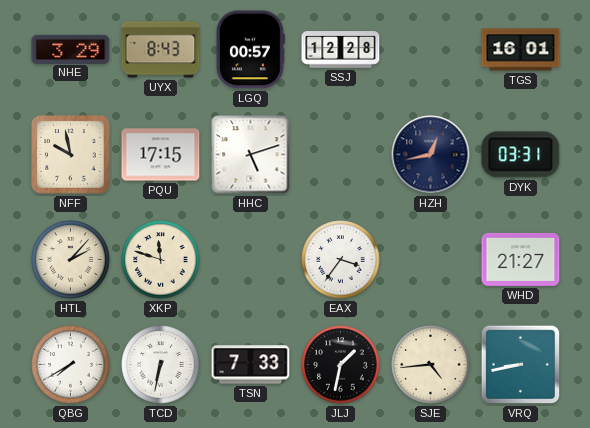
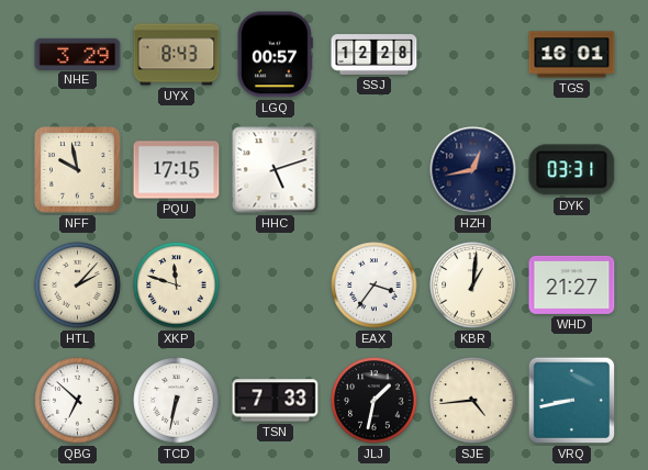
KBR: none -> 1:01 (473, 286)
QBG: 7:40 -> 6:52 (78, 401)
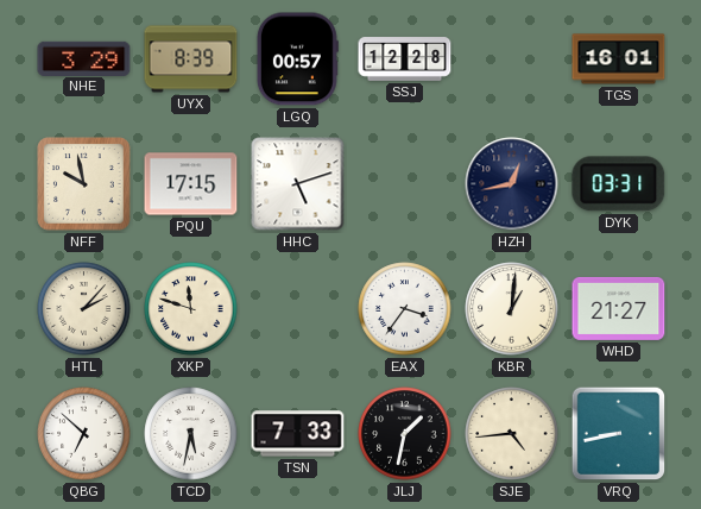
UYX: 8:43 -> 8:39 (191, 59)
TCD: 6:32 -> 5:32 (191, 434)
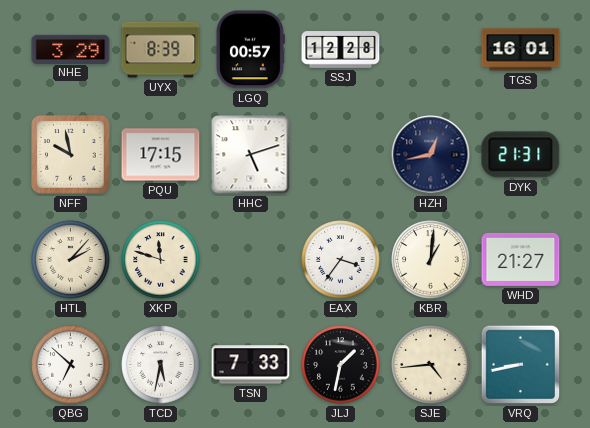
DYK: 03:31 -> 21:31 (521, 155)
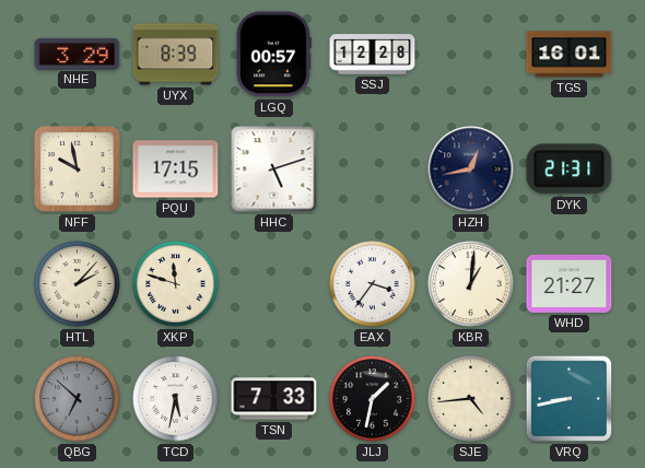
QBG dial: white -> grey (78, 399)
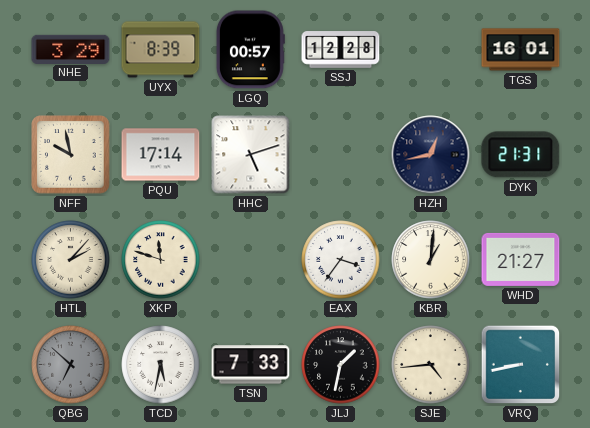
PQU: 17:15 -> 17:14 (161, 155)
